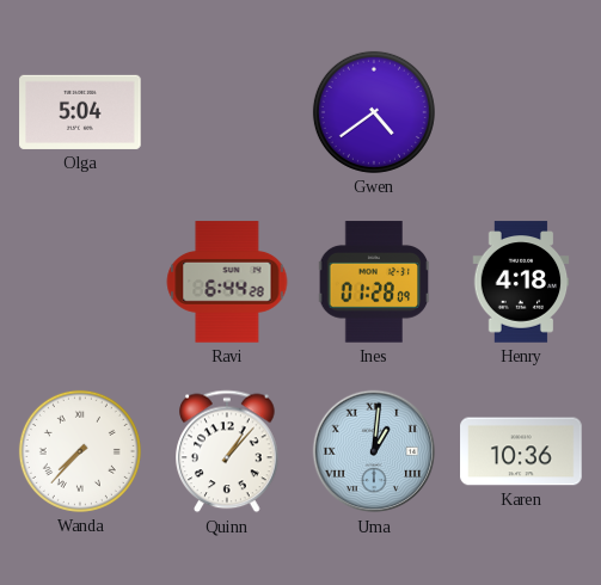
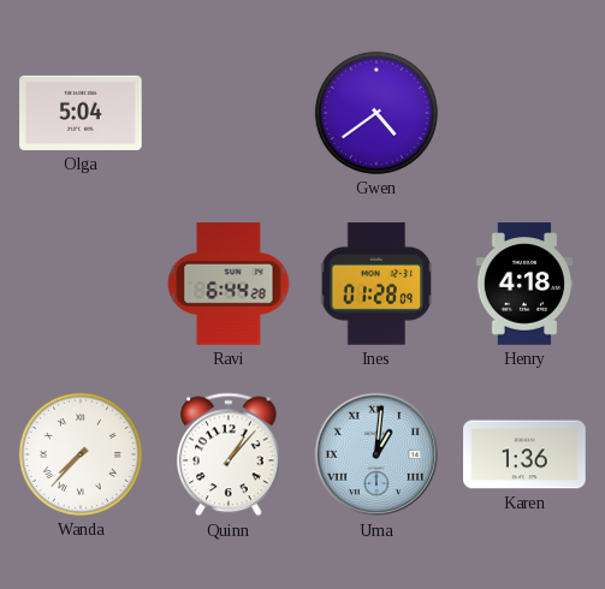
Karen: 10:36 -> 1:36 (524, 454)
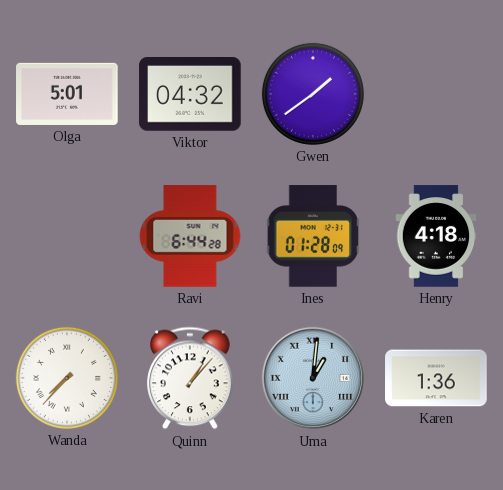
Olga: 5:04 -> 5:01 (67, 94)
Viktor: none -> 04:32 (190, 95)
Gwen: 4:39 -> 1:39 (313, 94)
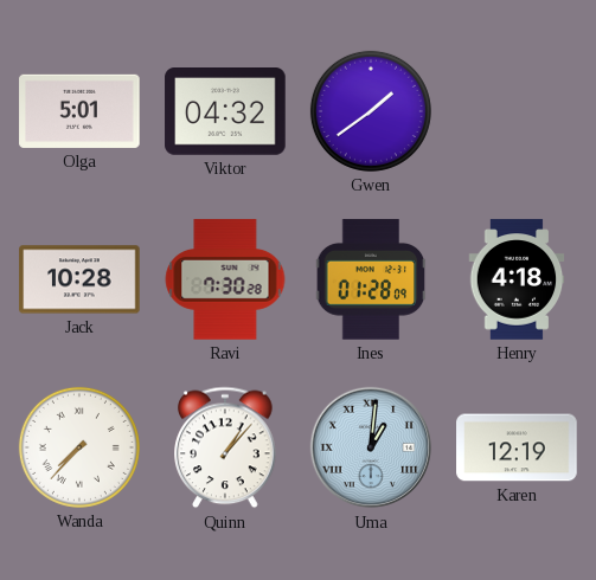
Jack: none -> 10:28 (79, 279)
Ravi: 6:44 -> 7:30 (225, 279)
Karen: 1:36 -> 12:19 (517, 447)
